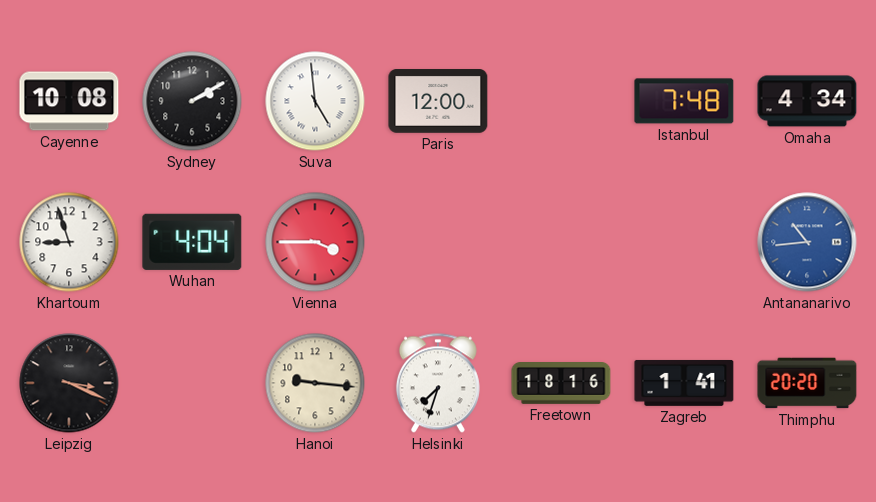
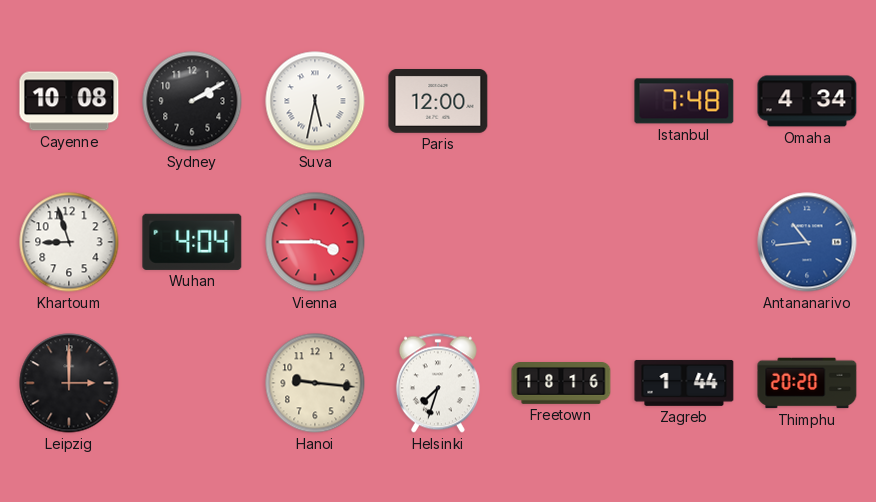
Suva: 4:59 -> 5:32 (315, 101)
Leipzig: 3:19 -> 3:00 (69, 383)
Zagreb: 1:41 -> 1:44 (684, 383)
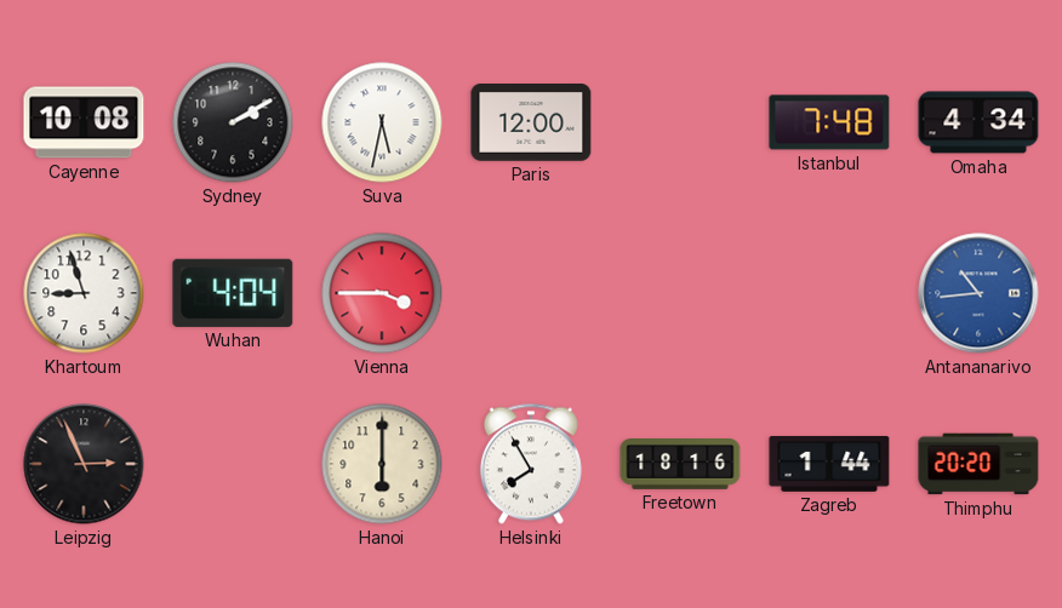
Leipzig: 3:00 -> 2:56 (84, 464)
Hanoi: 9:16 -> 6:00 (382, 464)
Helsinki: 7:33 -> 7:55 (531, 464)
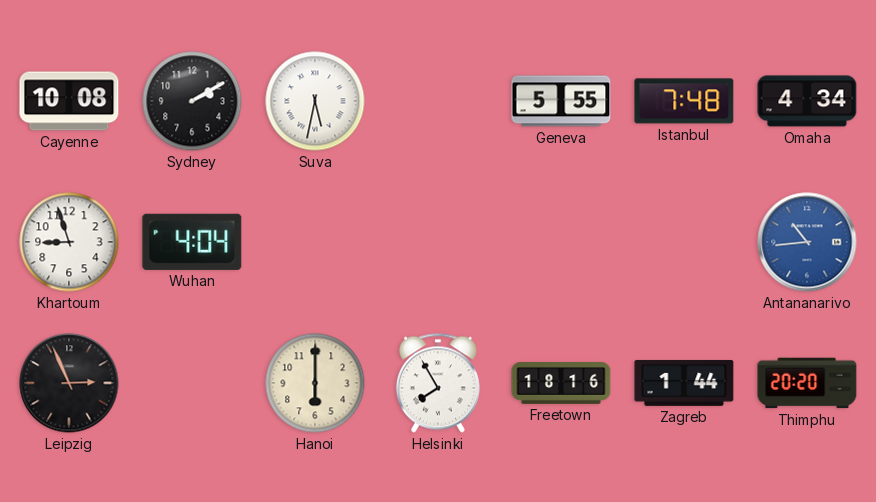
Paris: 12:00 -> none (531, 124)
Geneva: none -> 5:55 (561, 101)
Vienna: 3:45 -> none (382, 293)
